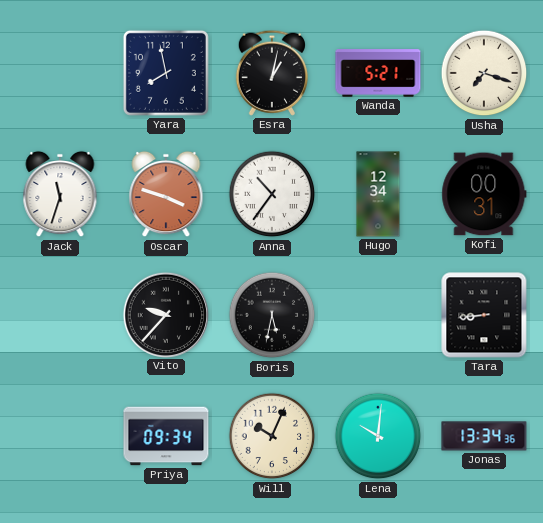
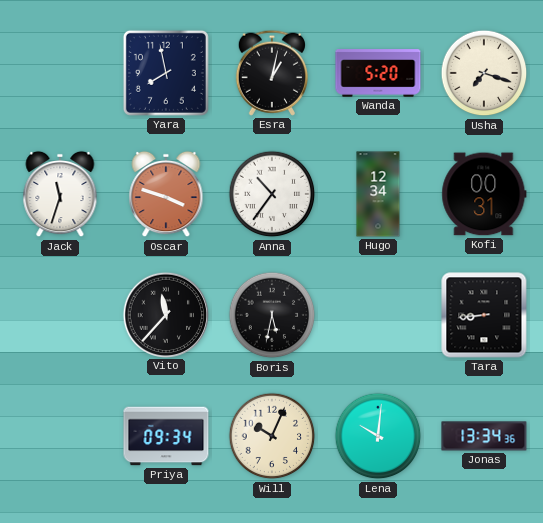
Wanda: 5:21 -> 5:20 (378, 73)
Vito: 9:37 -> 11:37 (165, 314)
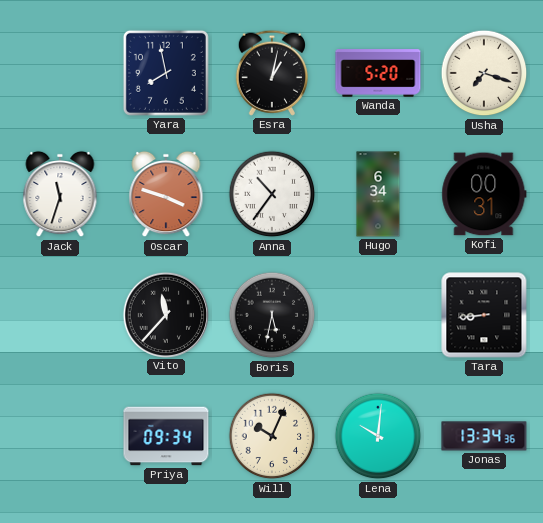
Hugo: 12:34 -> 6:34 (378, 194)
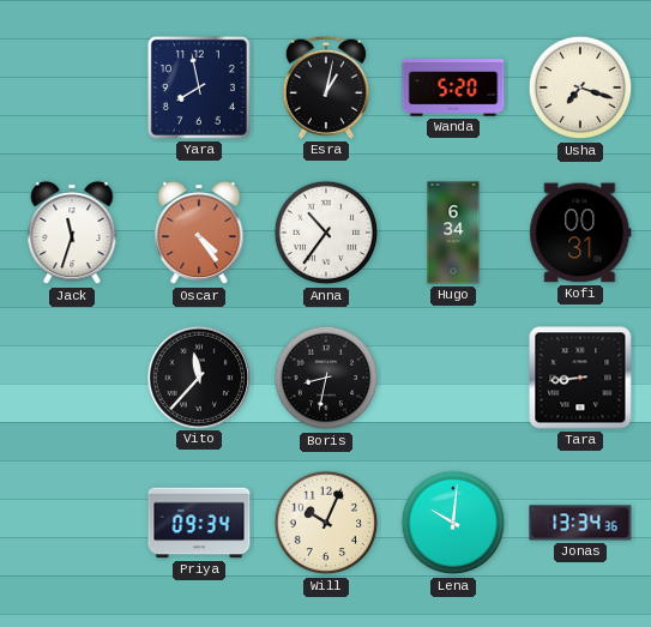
Oscar: 3:48 -> 4:24 (199, 233)
Boris: 5:32 -> 8:32 (326, 378)
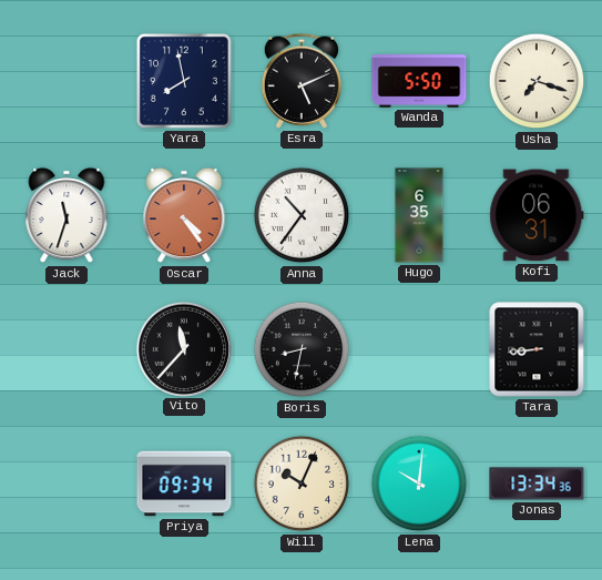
Esra: 1:02 -> 5:11 (302, 81)
Wanda: 5:20 -> 5:50 (419, 81)
Hugo: 6:34 -> 6:35 (419, 215)
Kofi: 00:31 -> 06:31 (537, 215)
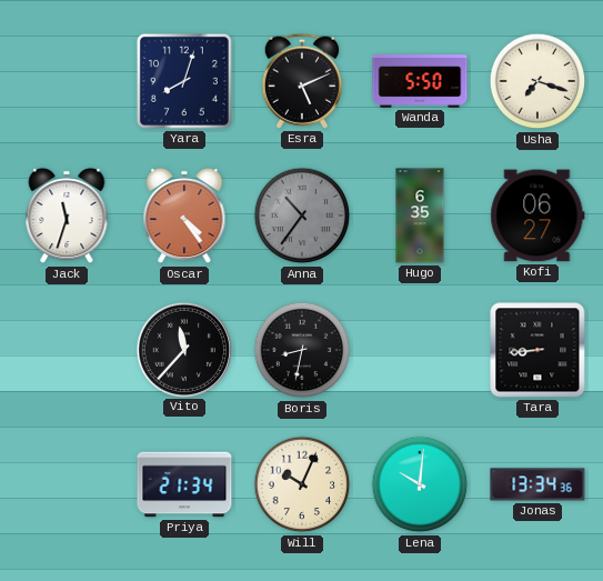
Yara: 7:58 -> 8:03 (184, 81)
Anna dial: white -> grey (302, 216)
Kofi: 06:31 -> 06:27 (537, 216)
Priya: 09:34 -> 21:34 (184, 484)
